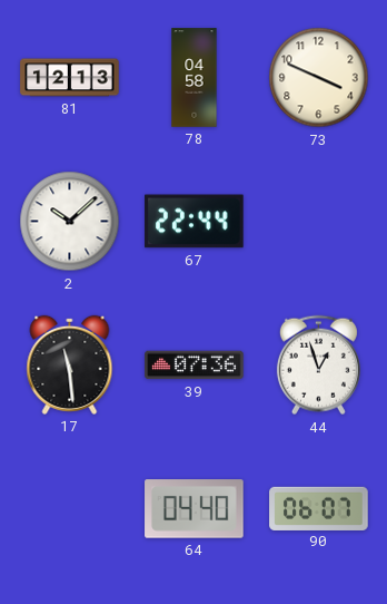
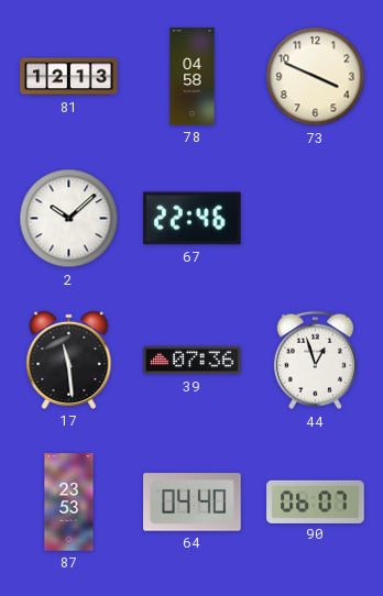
67: 22:44 -> 22:46 (193, 219)
87: none -> 23:53 (69, 503)
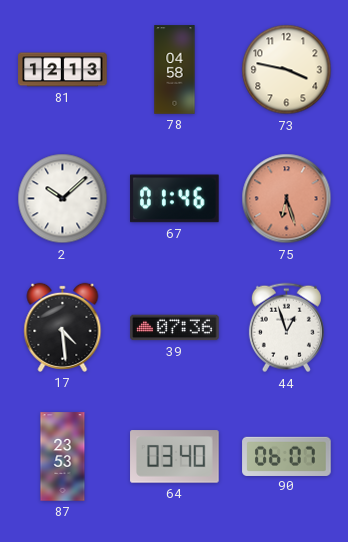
73: 3:49 -> 3:47 (287, 70)
67: 22:46 -> 01:46 (175, 199)
75: none -> 6:27 (287, 199)
17: 11:29 -> 4:29 (63, 327)
64: 04:40 -> 03:40 (175, 457)
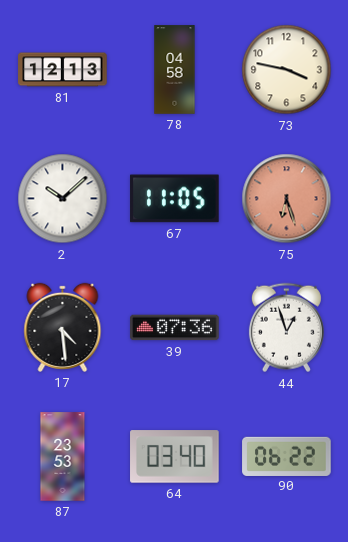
67: 01:46 -> 11:05 (175, 199)
90: 06:07 -> 06:22 (287, 456)
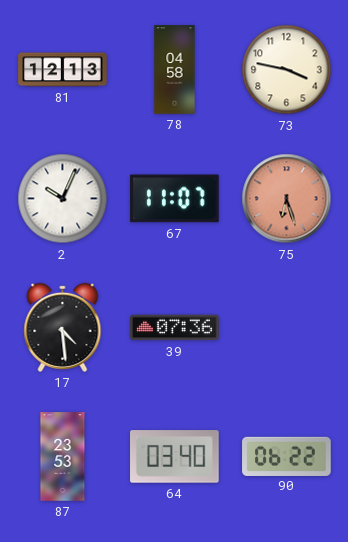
2: 10:08 -> 10:04 (63, 199)
67: 11:05 -> 11:07 (175, 199)
44: 12:57 -> none (286, 328)
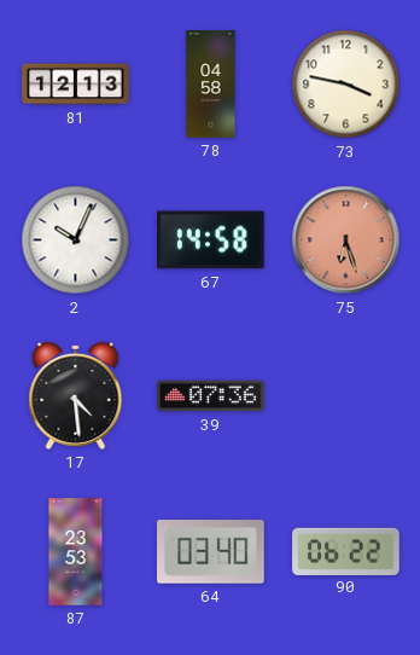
67: 11:07 -> 14:58 (211, 240)
